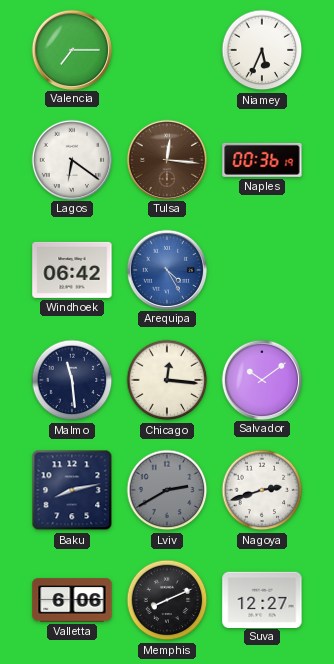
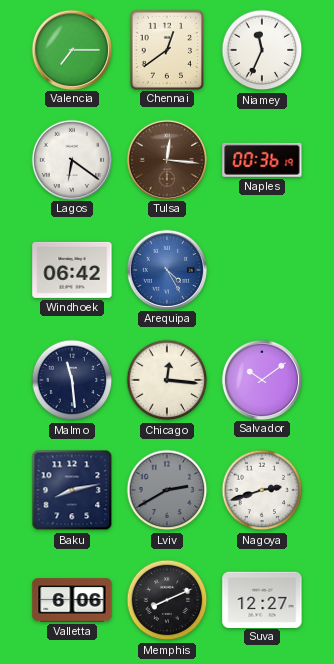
Chennai: none -> 12:39 (166, 49)
Niamey: 5:34 -> 11:34 (262, 50)
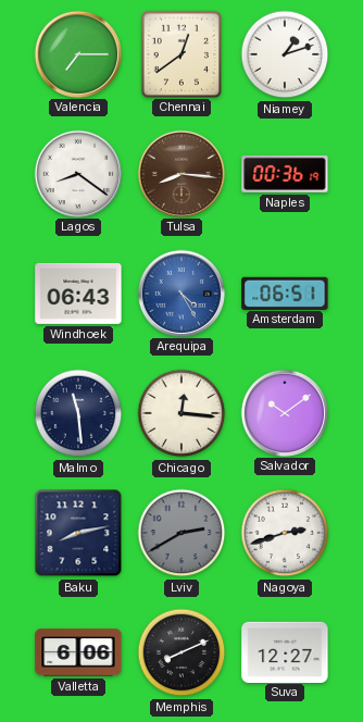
Niamey: 11:34 -> 1:12 (285, 54)
Lagos: 6:21 -> 8:21 (77, 173)
Tulsa: 12:16 -> 8:16 (180, 173)
Windhoek: 06:42 -> 06:43 (78, 294)
Amsterdam: none -> 06:51 (285, 292)
